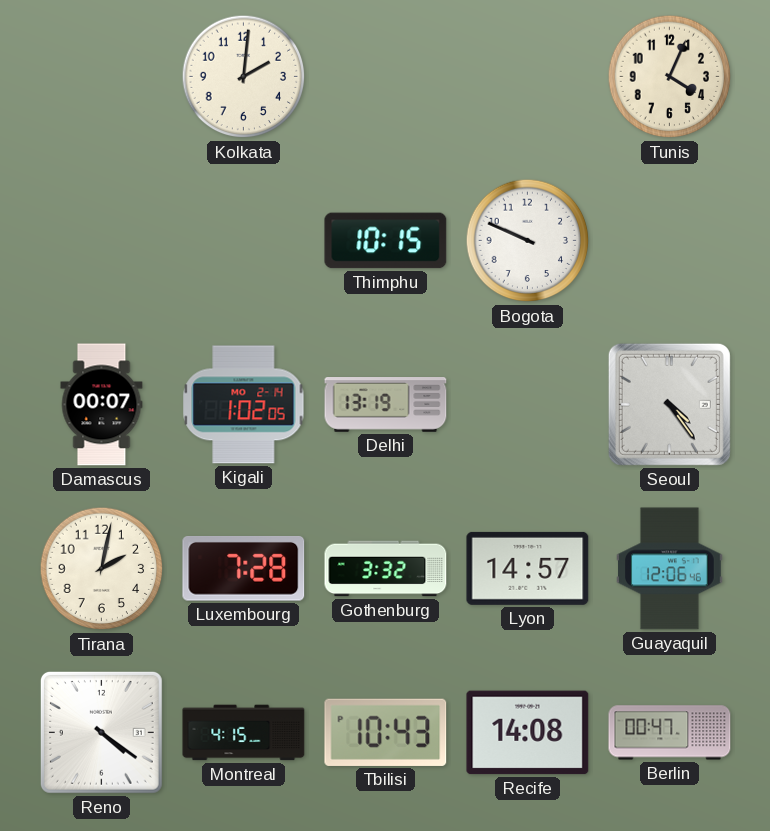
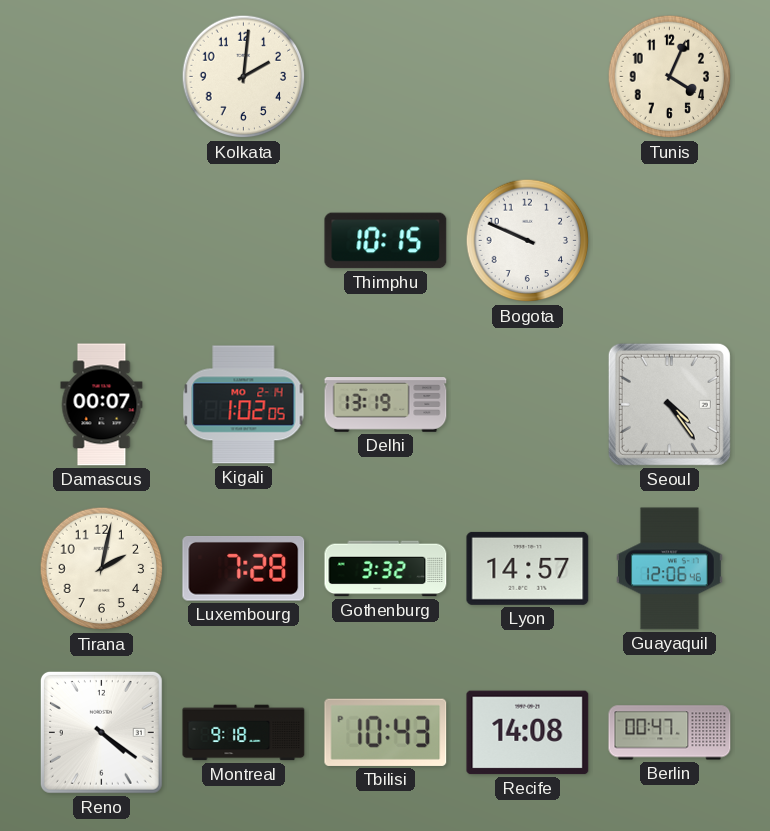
Montreal: 4:15 -> 9:18 (244, 733)
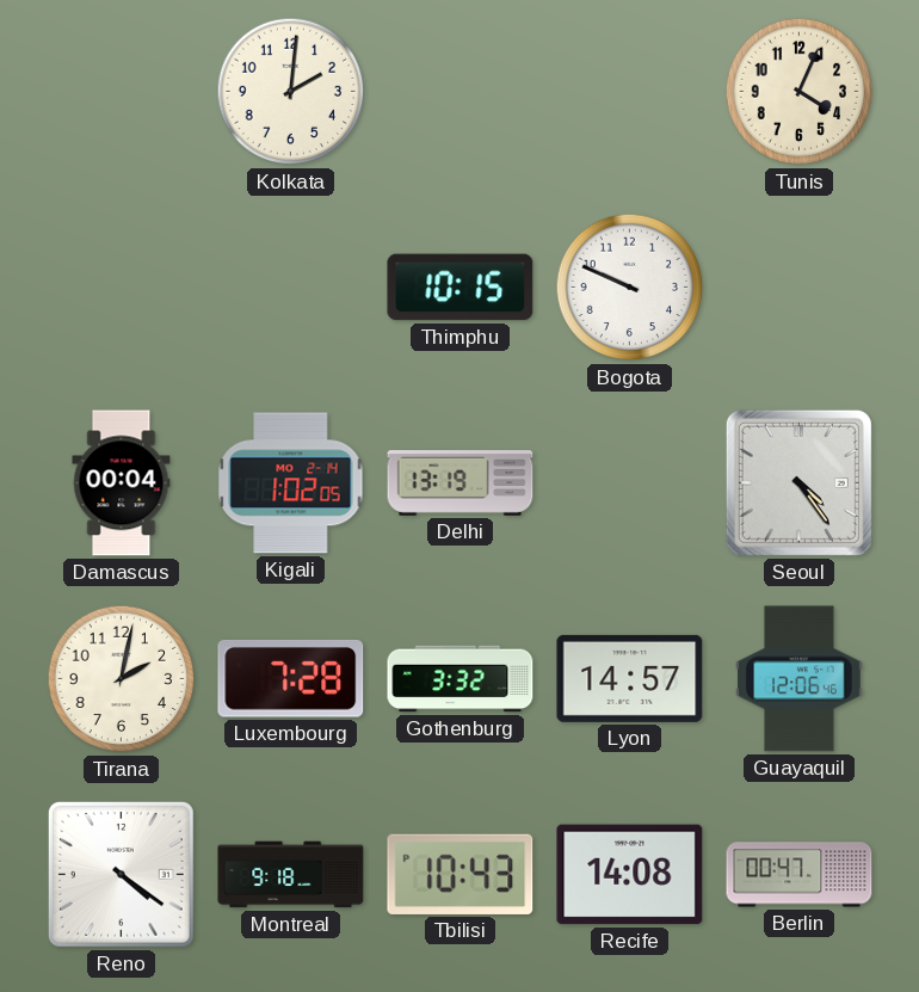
Damascus: 00:07 -> 00:04 (122, 483)
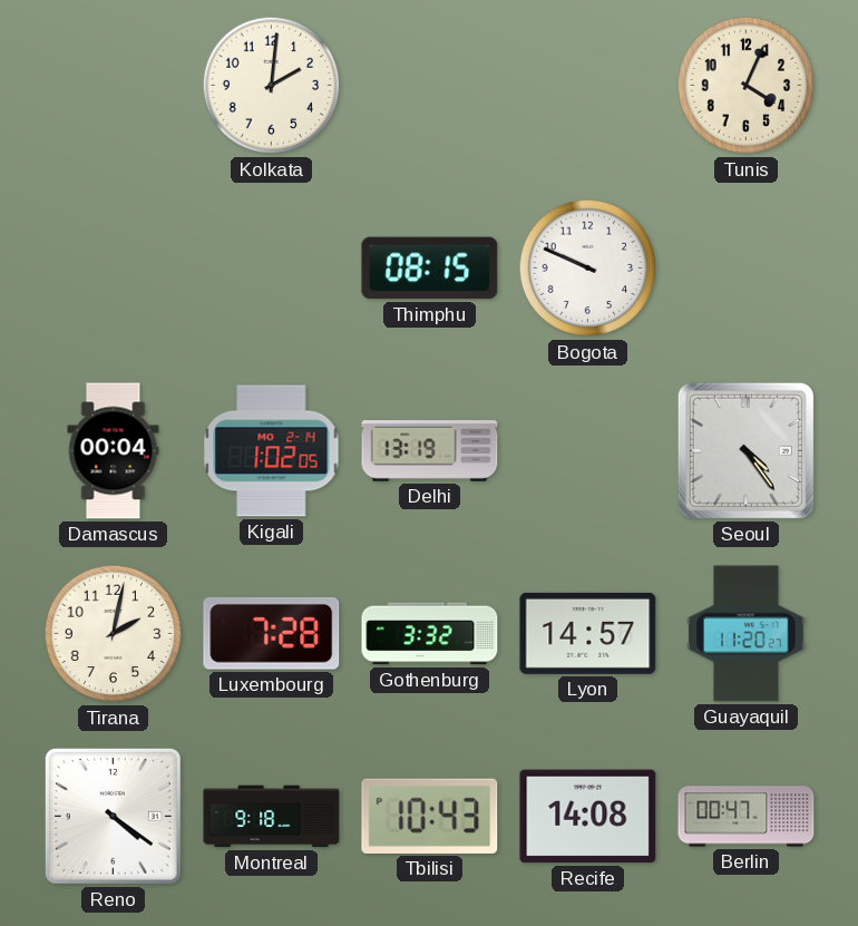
Thimphu: 10:15 -> 08:15 (430, 269)
Guayaquil: 12:06 -> 11:20 (747, 634)
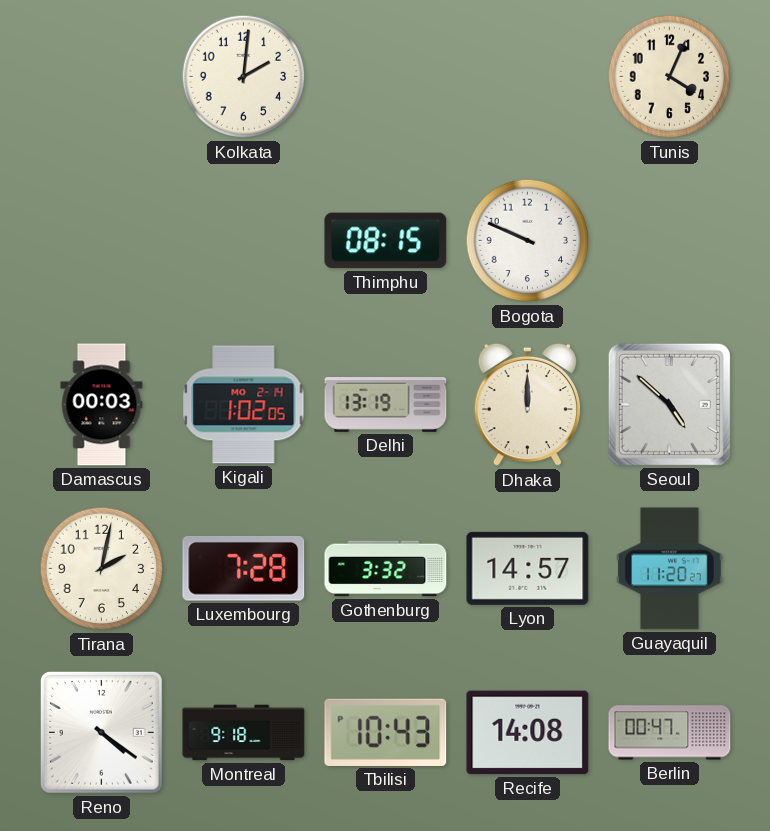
Damascus: 00:04 -> 00:03 (102, 405)
Dhaka: none -> 12:00 (527, 405)
Seoul: 4:24 -> 4:52 (669, 404)
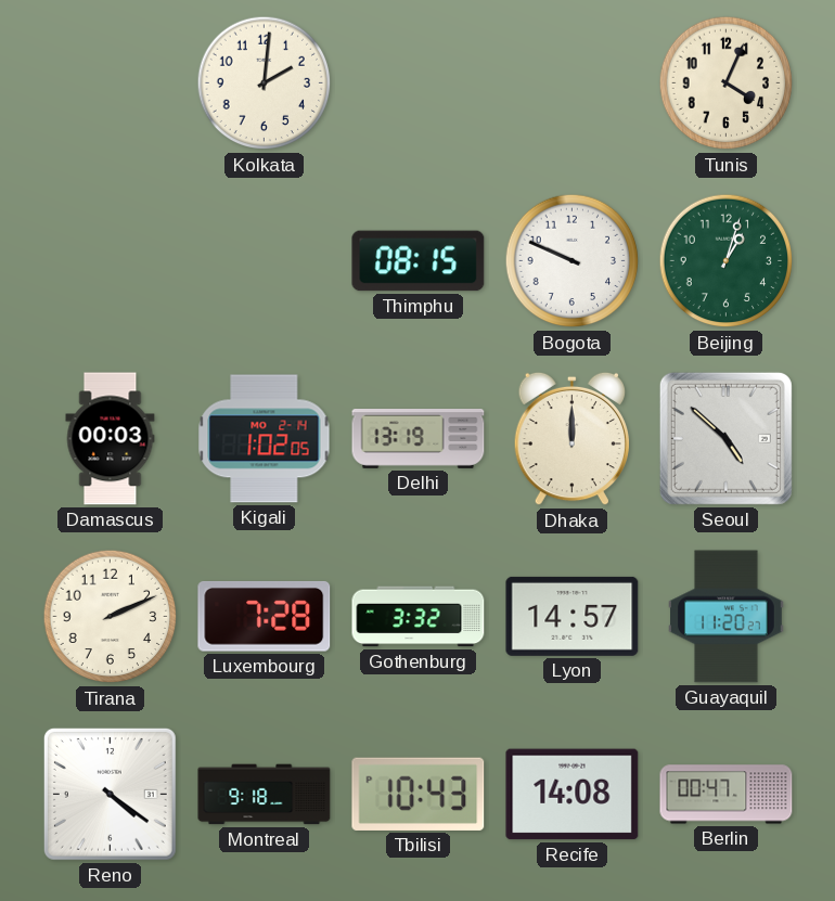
Beijing: none -> 1:03 (727, 261)
Tirana: 2:02 -> 2:11 (111, 617)
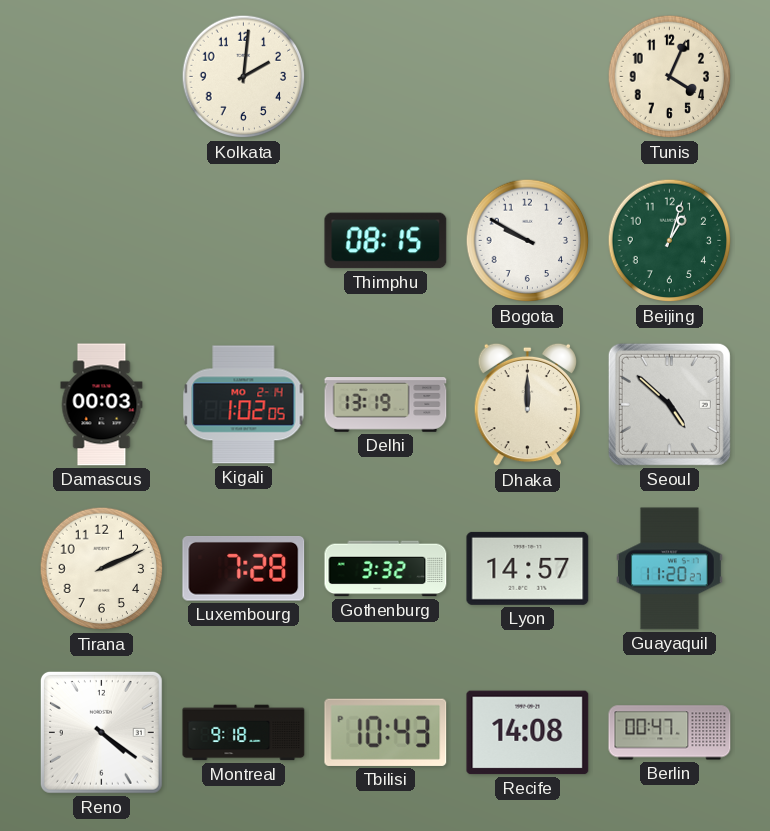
Bogota: 9:49 -> 9:50 (528, 241)
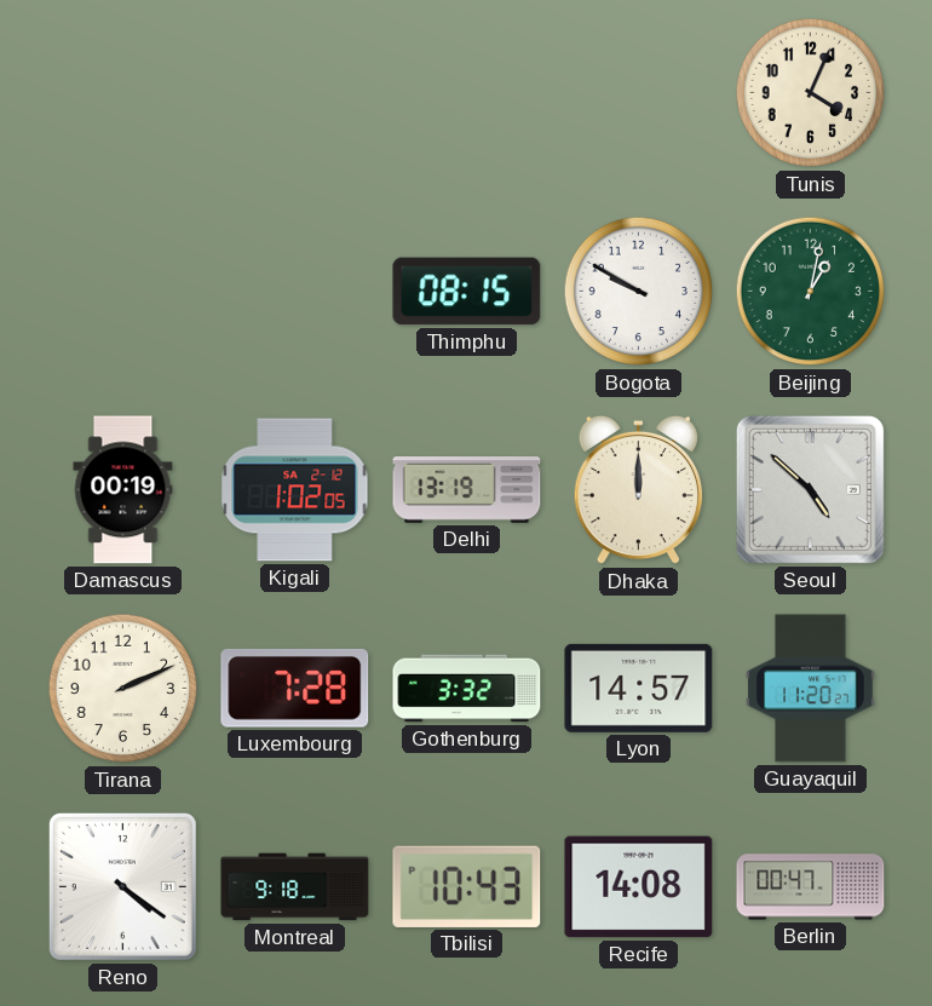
Kolkata: 2:01 -> none (244, 77)
Beijing: 1:03 -> 1:02 (811, 292)
Damascus: 00:03 -> 00:19 (123, 490)
Kigali date: MO 2-14 -> SA 2-12 (295, 490)
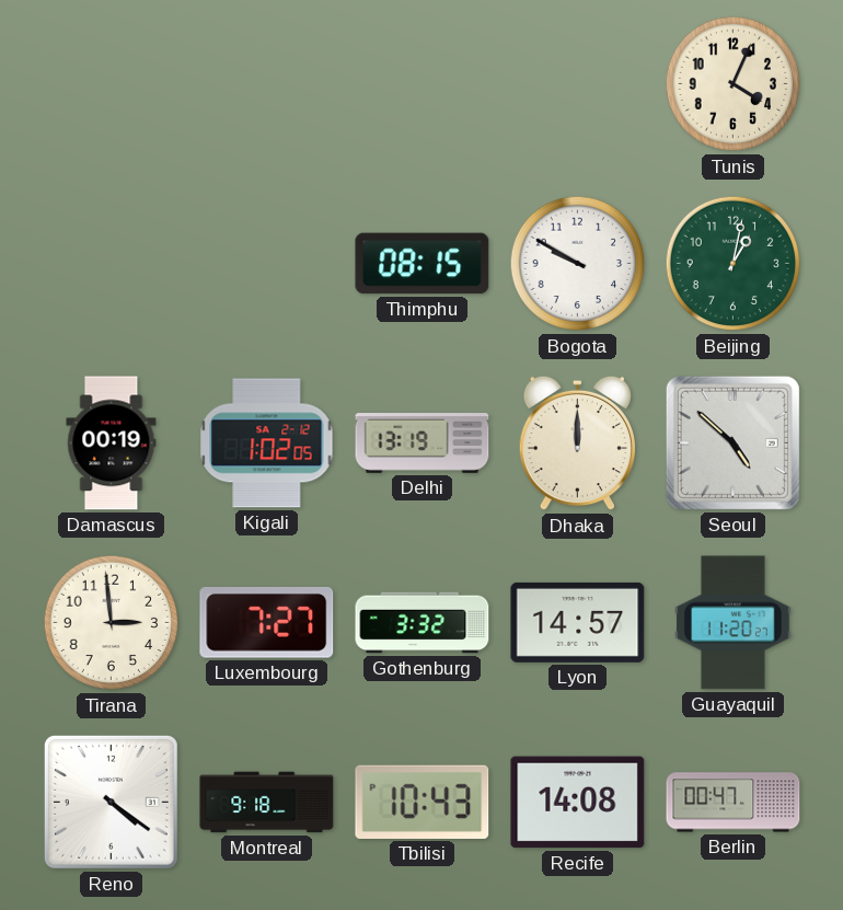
Tirana: 2:11 -> 2:59 (112, 623)
Luxembourg: 7:28 -> 7:27 (267, 622)
